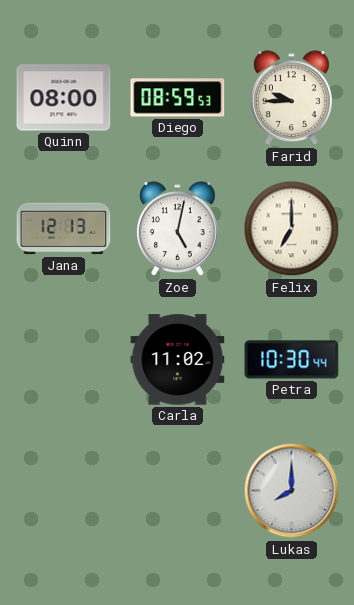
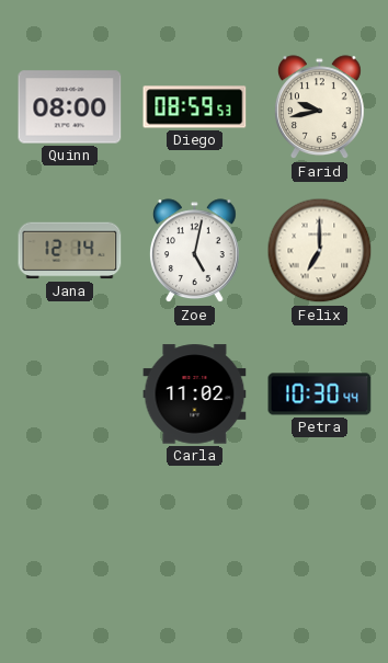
Farid: 9:45 -> 9:43 (320, 107)
Jana: 12:13 -> 12:14 (70, 251)
Lukas: 8:00 -> none (292, 491)
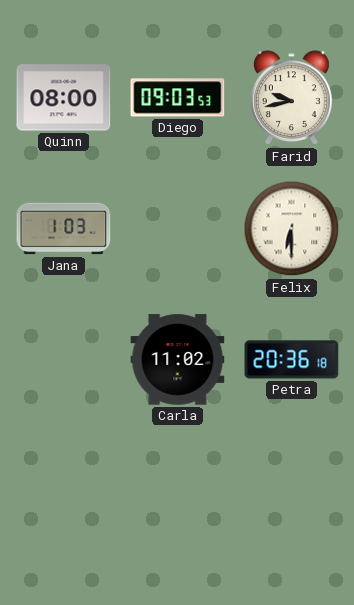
Diego: 08:59 -> 09:03 (178, 98)
Jana: 12:14 -> 1:03 (64, 229)
Zoe: 5:02 -> none (195, 251)
Felix: 7:00 -> 6:30 (292, 229)
Petra: 10:30 -> 20:36 (292, 360)
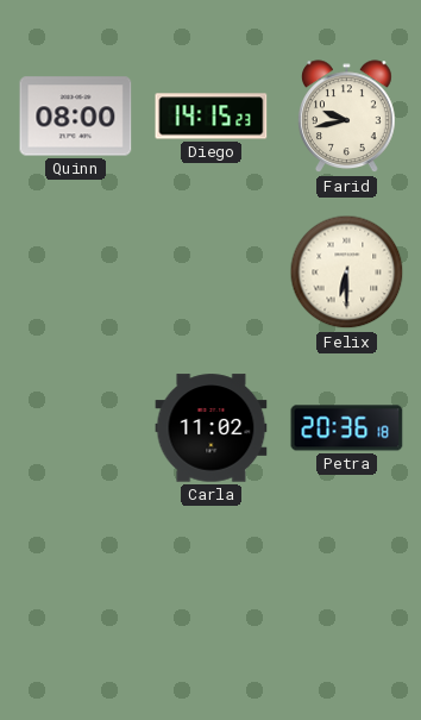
Diego: 09:03 -> 14:15 (212, 117)
Jana: 1:03 -> none (64, 229)
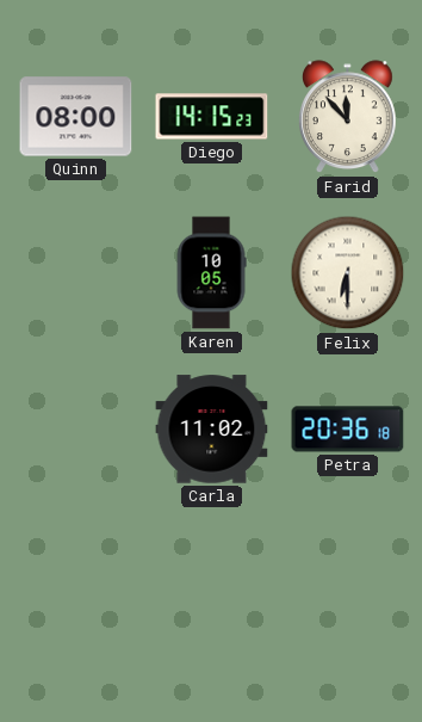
Farid: 9:43 -> 11:53 (348, 117)
Karen: none -> 10:05 (211, 273)
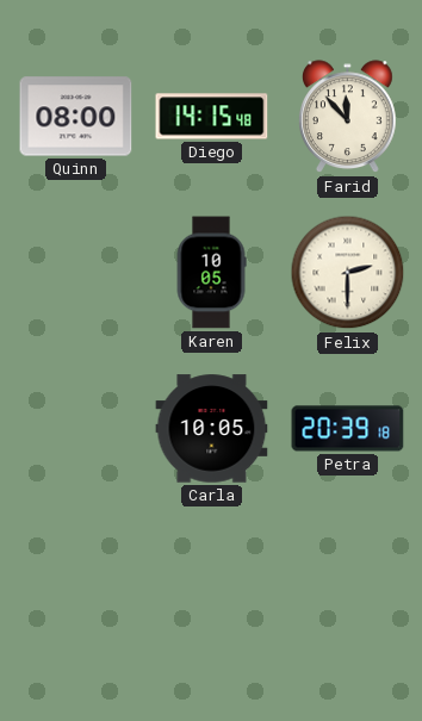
Diego: 14:15:23 -> 14:15:48 (212, 117)
Felix: 6:30 -> 2:30 (348, 273)
Carla: 11:02 -> 10:05 (212, 429)
Petra: 20:36 -> 20:39 (348, 429)
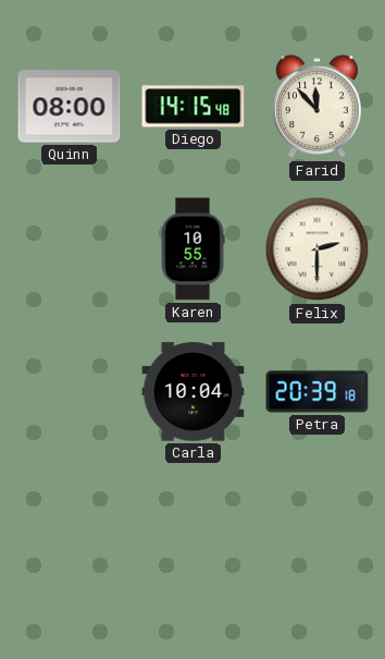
Karen: 10:05 -> 10:55 (192, 249)
Carla: 10:05 -> 10:04 (194, 392)
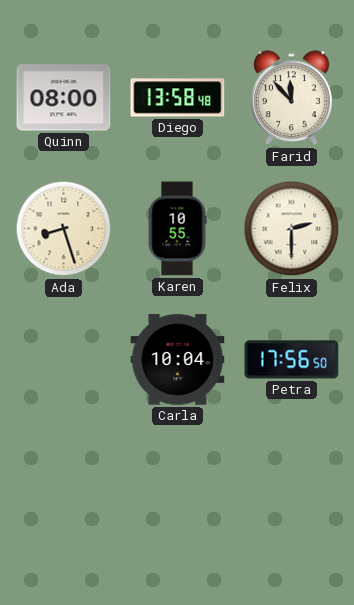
Diego: 14:15 -> 13:58 (178, 98)
Ada: none -> 8:27 (64, 229)
Petra: 20:39 -> 17:56 (292, 360)
